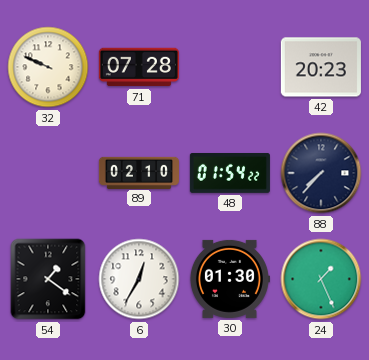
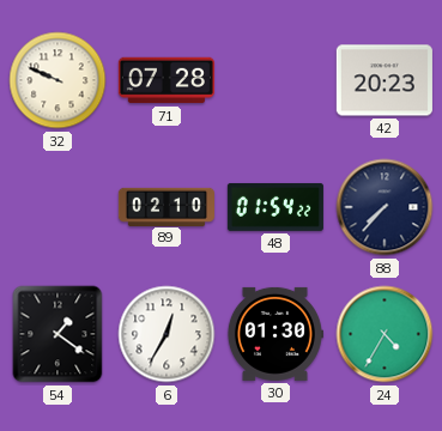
24: 1:26 -> 4:35 (385, 334)
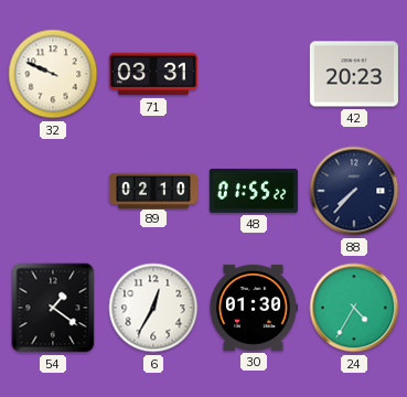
71: 07:28 -> 03:31 (153, 74)
48: 01:54 -> 01:55 (254, 191)
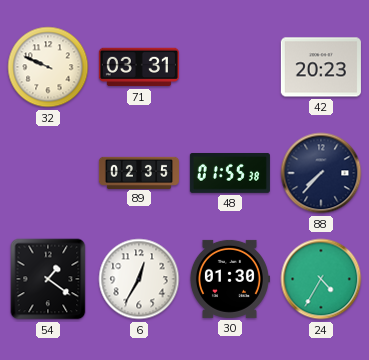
89: 02:10 -> 02:35 (139, 172)
48: 01:55:22 -> 01:55:38 (230, 173)
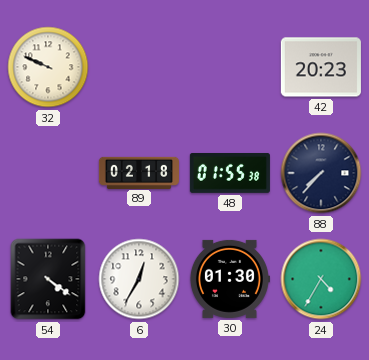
71: 03:31 -> none (139, 67)
89: 02:35 -> 02:18 (139, 172)
54: 1:21 -> 4:21 (48, 279)
